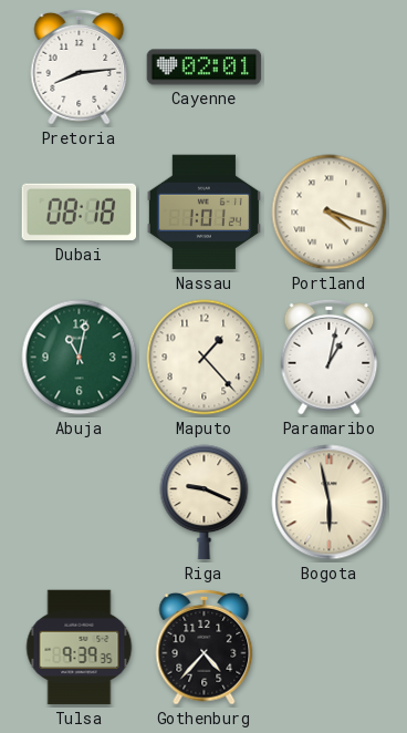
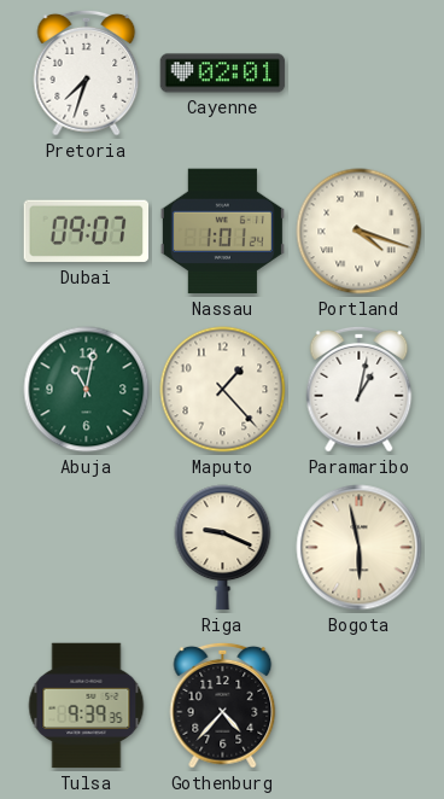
Pretoria: 8:14 -> 7:33 (87, 72)
Dubai: 08:18 -> 09:07 (87, 232)
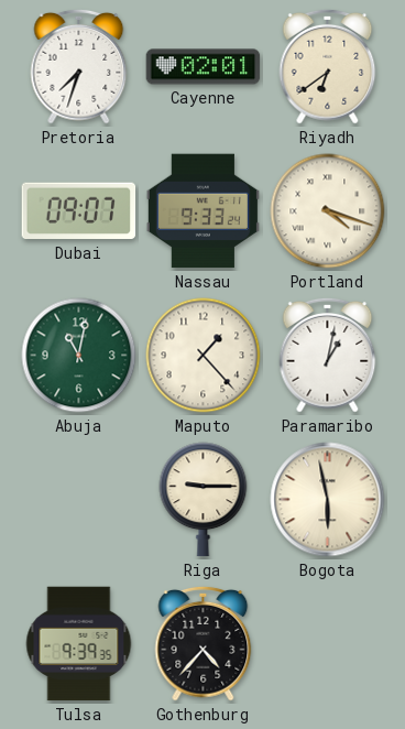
Riyadh: none -> 6:39 (328, 66)
Nassau: 1:01 -> 9:33 (202, 211)
Riga: 9:19 -> 9:15 (204, 500)
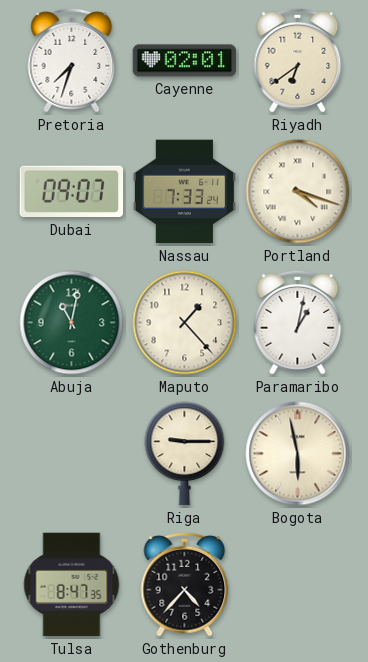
Nassau: 9:33 -> 7:33 (184, 192)
Tulsa: 9:39 -> 8:47 (72, 585)
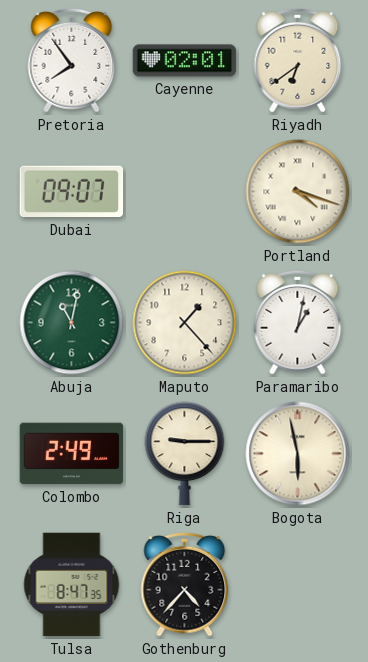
Pretoria: 7:33 -> 7:54 (72, 60)
Nassau: 7:33 -> none (184, 192)
Colombo: none -> 2:49 (72, 454)
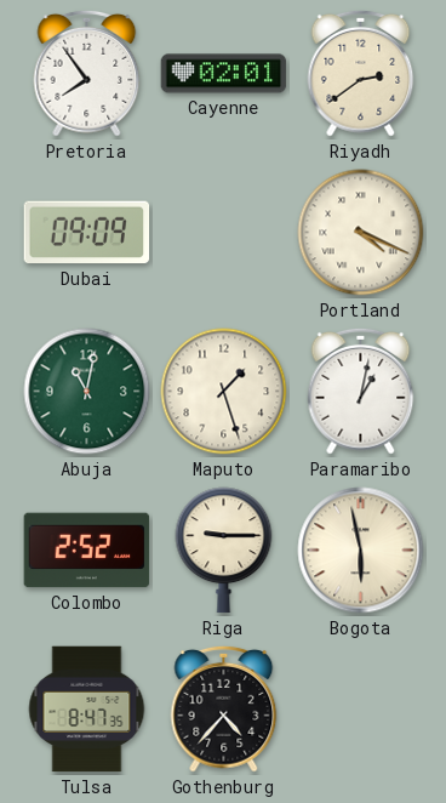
Riyadh: 6:39 -> 2:39 (361, 73)
Dubai: 09:07 -> 09:09 (87, 233)
Portland: 4:18 -> 4:19 (361, 233)
Maputo: 1:23 -> 1:27 (224, 392)
Colombo: 2:49 -> 2:52 (87, 551)
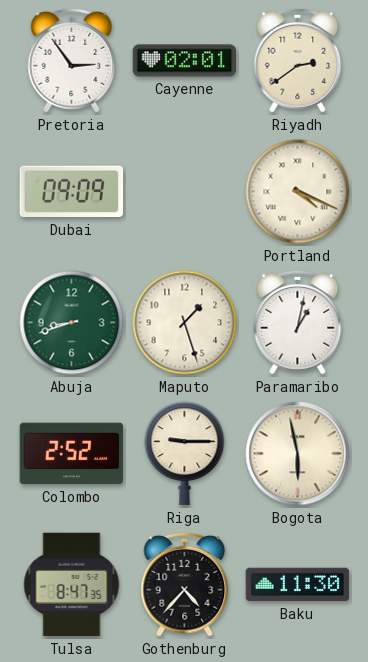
Pretoria: 7:54 -> 2:54 (72, 60)
Abuja: 11:02 -> 8:42 (72, 323)
Baku: none -> 11:30 (298, 585)
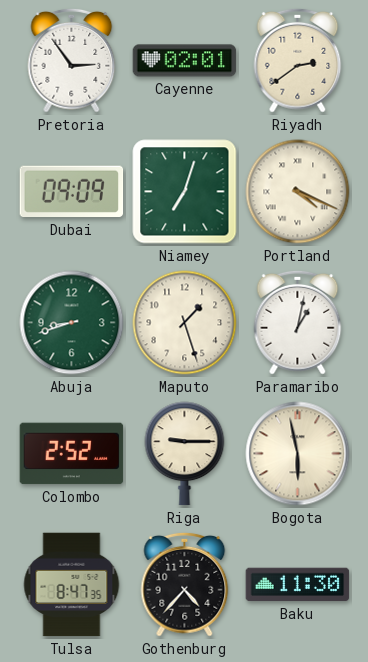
Niamey: none -> 7:03 (185, 192)
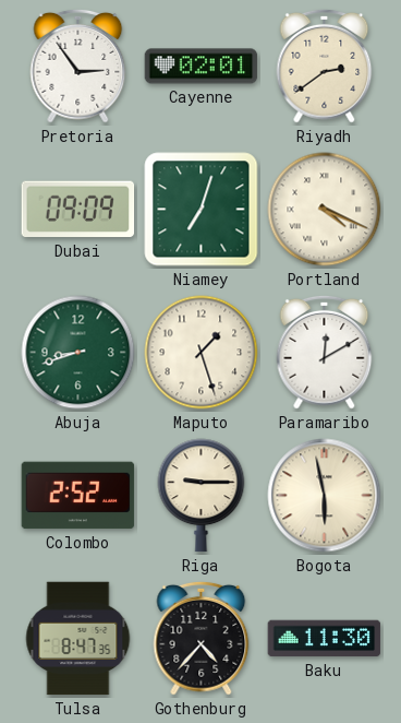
Paramaribo: 1:02 -> 12:10 (325, 352)
